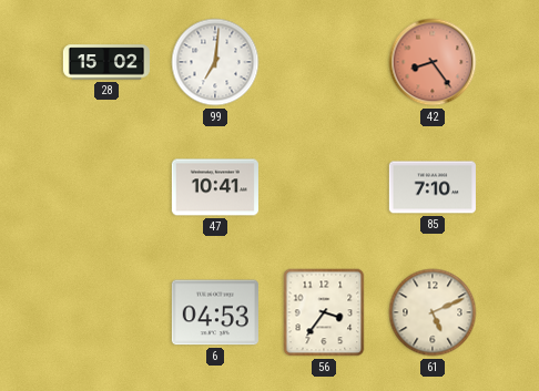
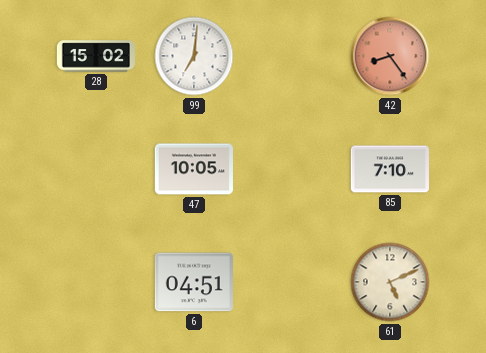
47: 10:41 -> 10:05 (194, 169)
6: 04:53 -> 04:51 (194, 282)
56: 3:36 -> none (324, 312)
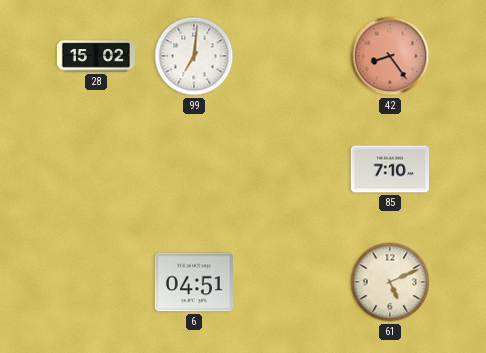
47: 10:05 -> none (194, 169)
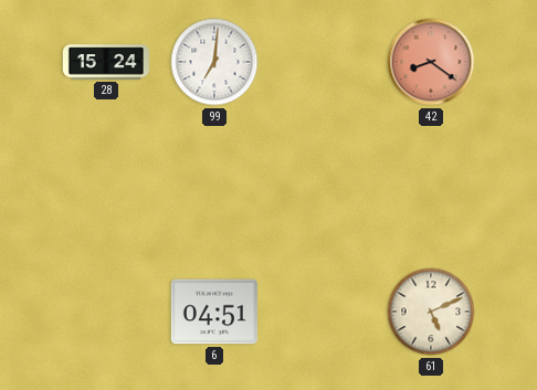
28: 15:02 -> 15:24 (106, 62)
42: 8:24 -> 8:21 (431, 62)
85: 7:10 -> none (390, 169)
